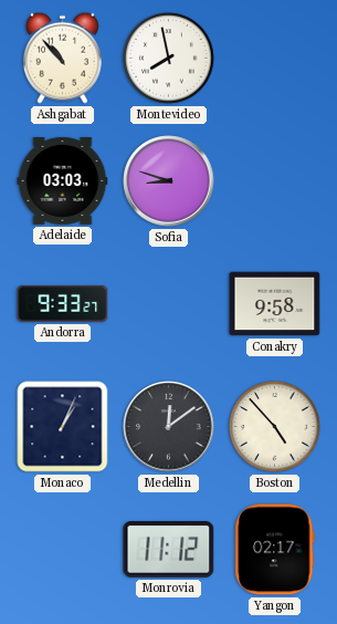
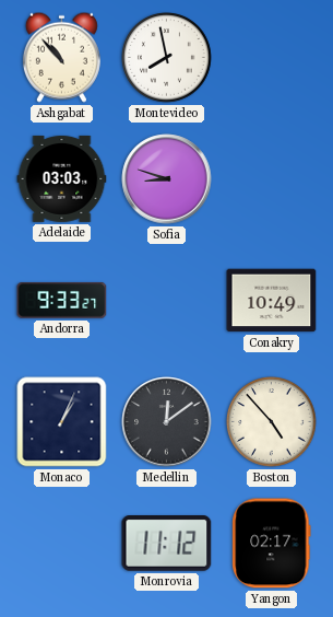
Conakry: 9:58 -> 10:49 (272, 301)
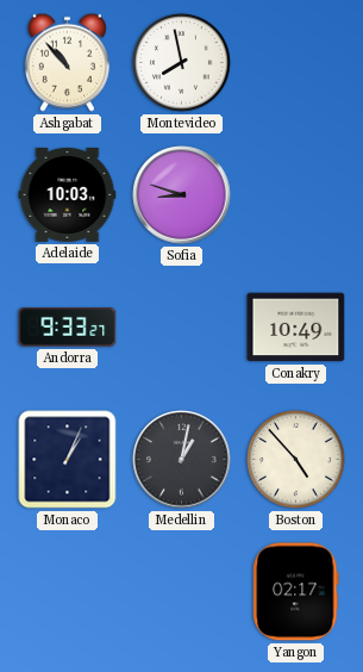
Adelaide: 03:03 -> 10:03 (68, 194)
Medellin: 12:09 -> 1:02 (182, 460)
Monrovia: 11:12 -> none (167, 544)
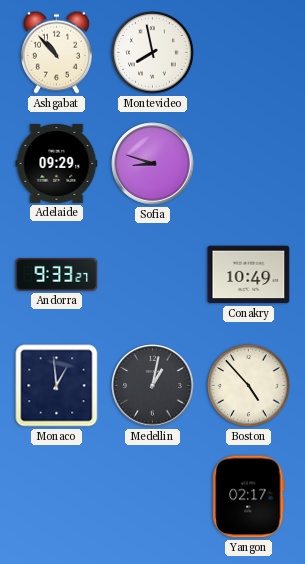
Adelaide: 10:03 -> 09:29 (57, 163)
Monaco: 1:04 -> 12:59 (57, 386)
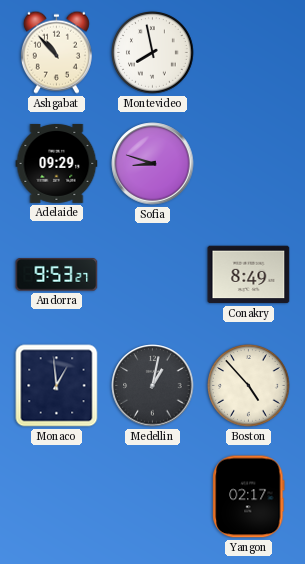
Andorra: 9:33 -> 9:53 (57, 275)
Conakry: 10:49 -> 8:49 (249, 275)
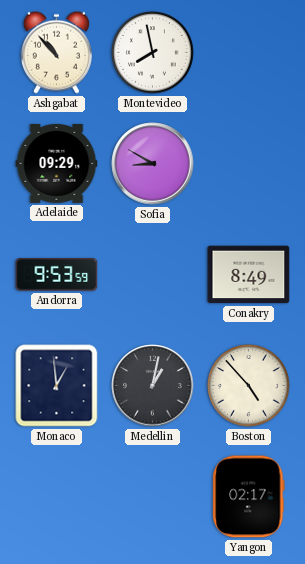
Sofia: 8:48 -> 8:50 (153, 164)
Andorra: 9:53:27 -> 9:53:59 (57, 275)
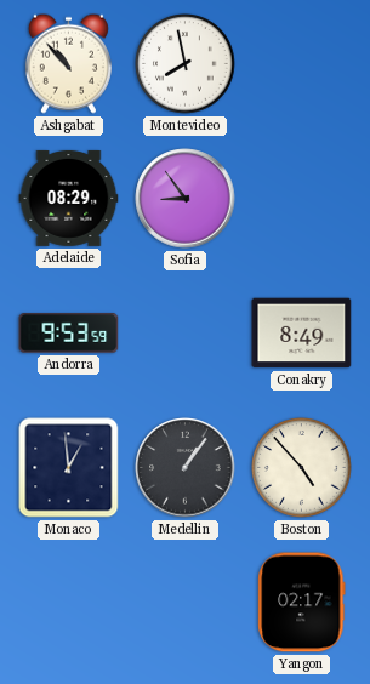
Adelaide: 09:29 -> 08:29 (69, 198)
Sofia: 8:50 -> 8:54 (186, 199)
Medellin: 1:02 -> 1:06 (186, 468)
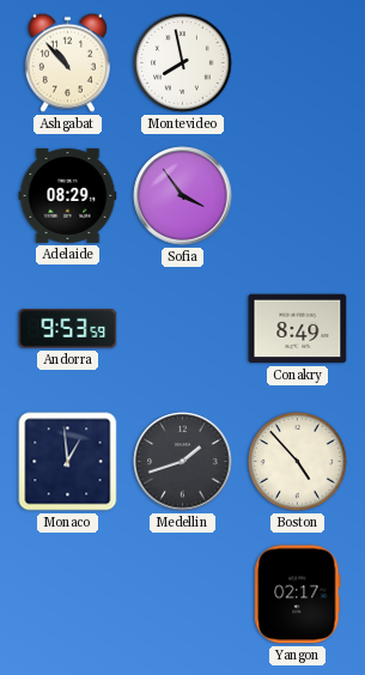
Sofia: 8:54 -> 3:54 (183, 196)
Medellin: 1:06 -> 1:42 (183, 462)
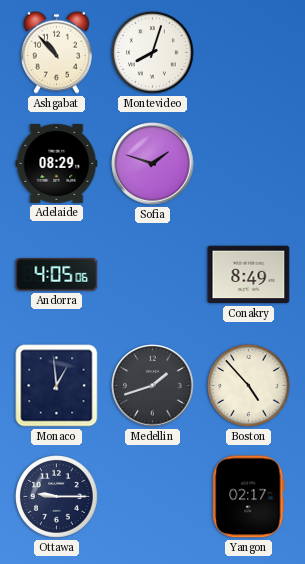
Montevideo: 7:58 -> 8:03 (153, 53)
Sofia: 3:54 -> 1:48 (153, 164)
Andorra: 9:53 -> 4:05 (57, 275)
Ottawa: none -> 9:15 (57, 497)
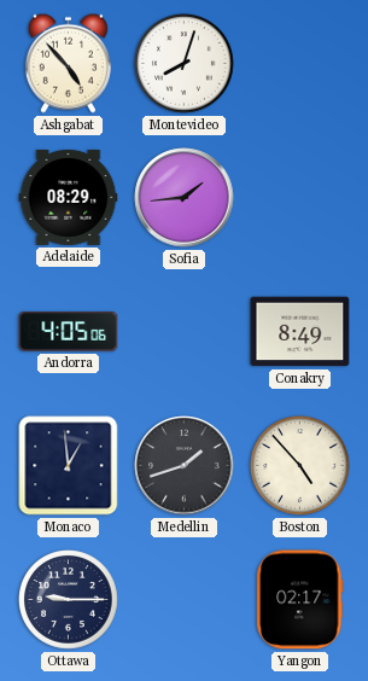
Ashgabat: 10:53 -> 4:53 (68, 63)
Sofia: 1:48 -> 1:44 (185, 198)
